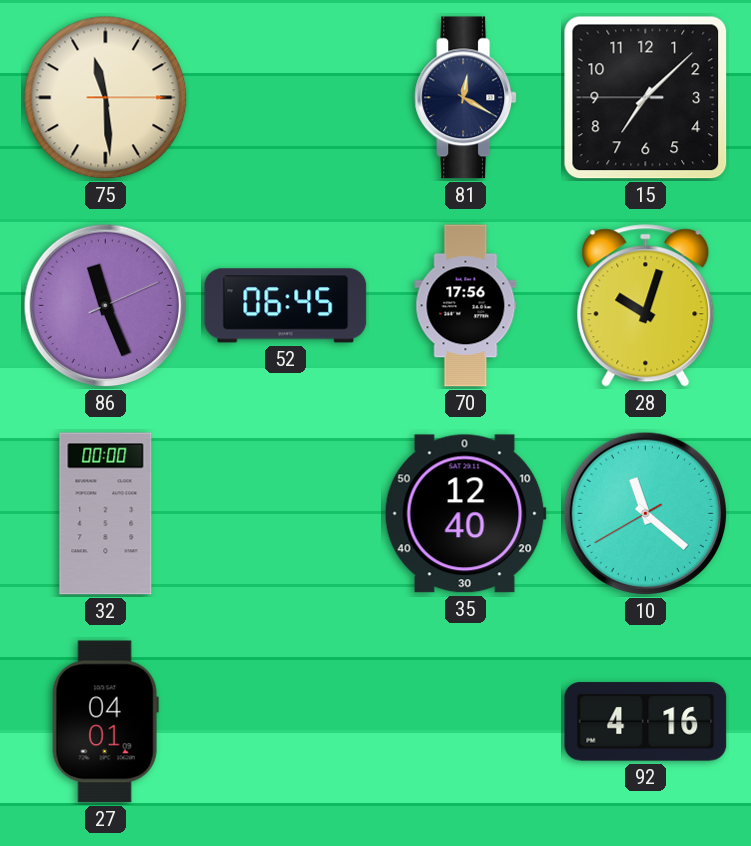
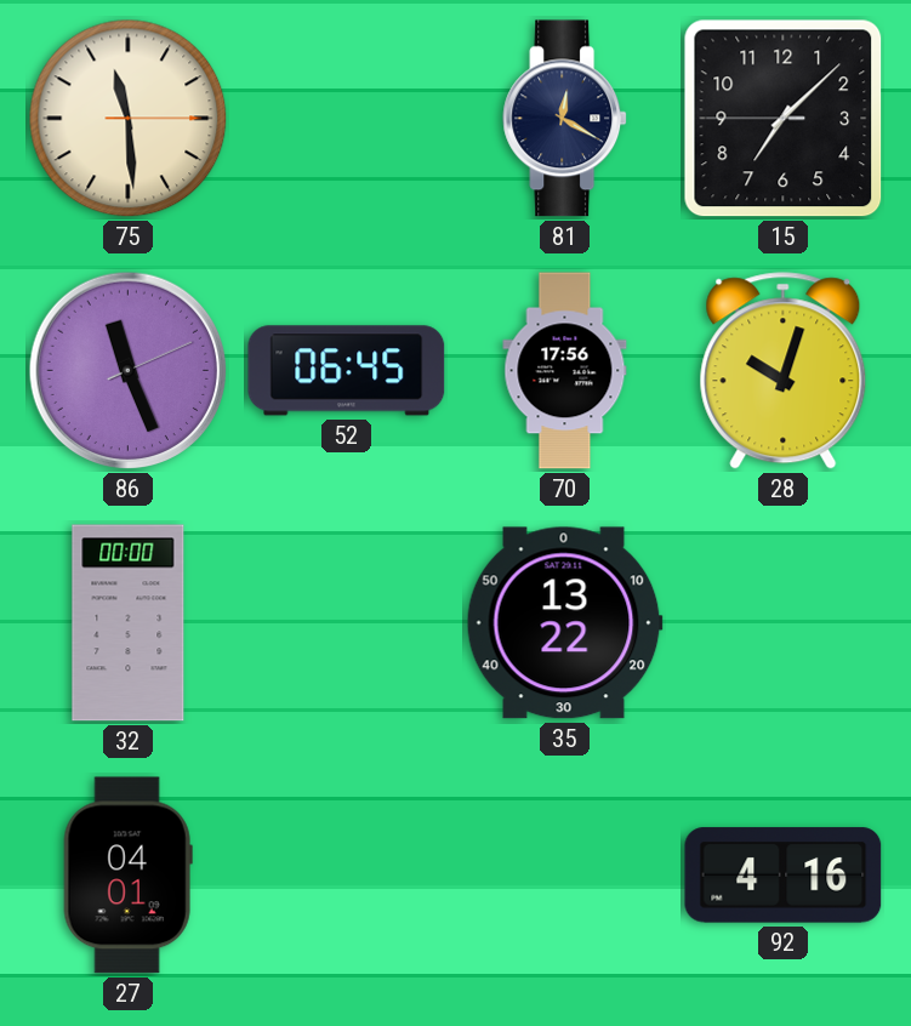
35: 12:40 -> 13:22 (564, 623)
10: 11:21 -> none (646, 514)
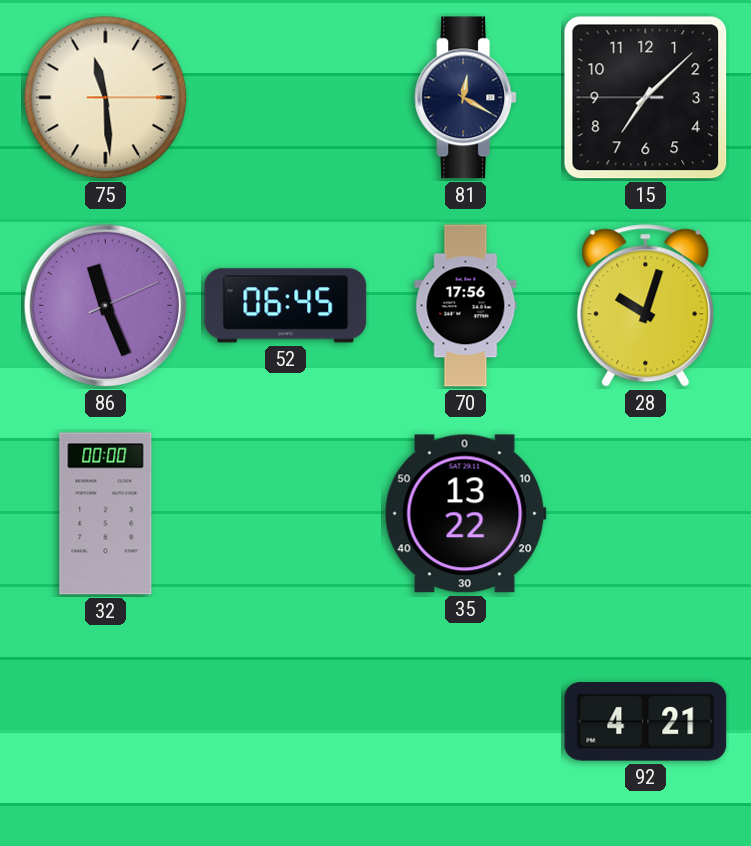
27: 04:01 -> none (127, 876)
92: 4:16 -> 4:21 (646, 722)
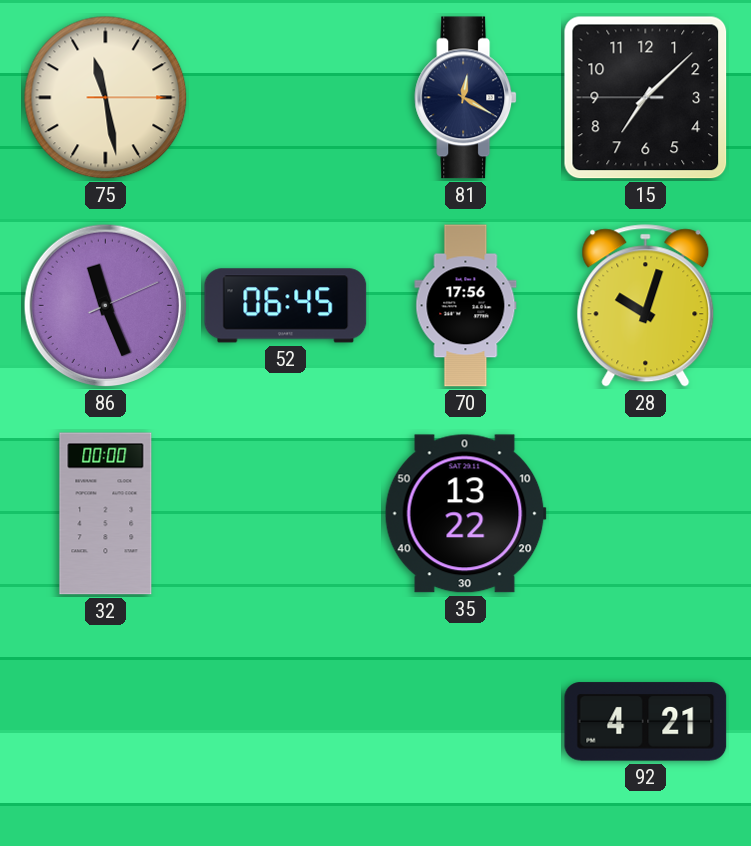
75: 11:29 -> 11:28 (106, 98)
